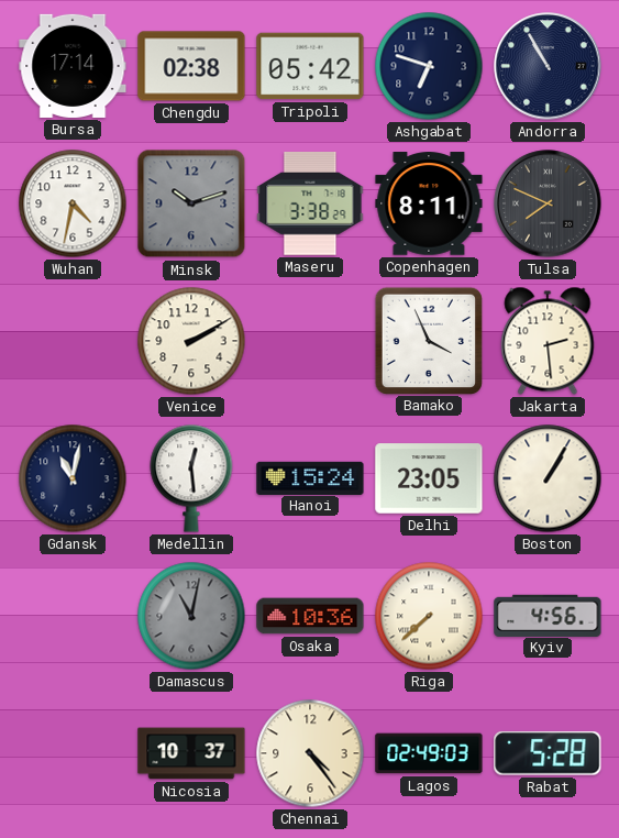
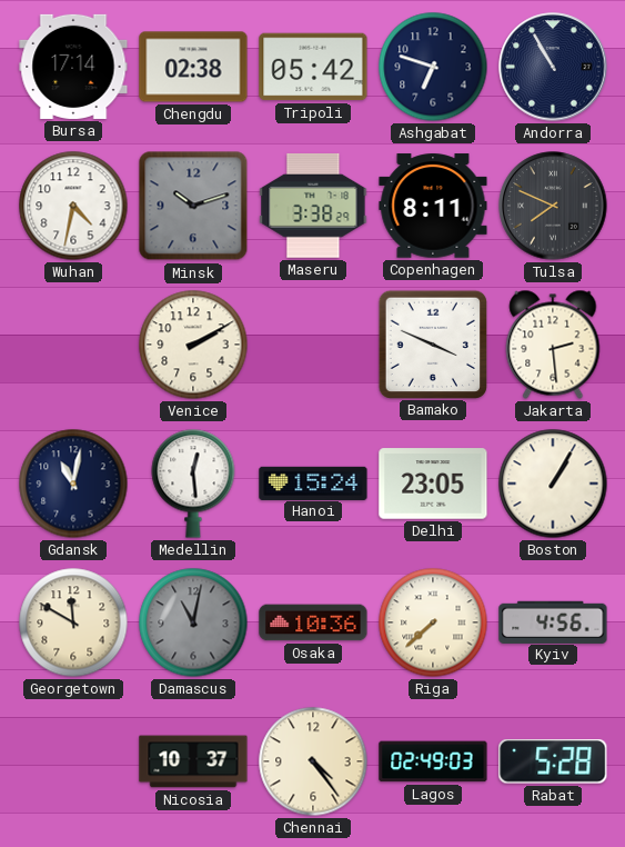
Bamako: 3:56 -> 3:49 (432, 343)
Georgetown: none -> 11:50 (73, 622)
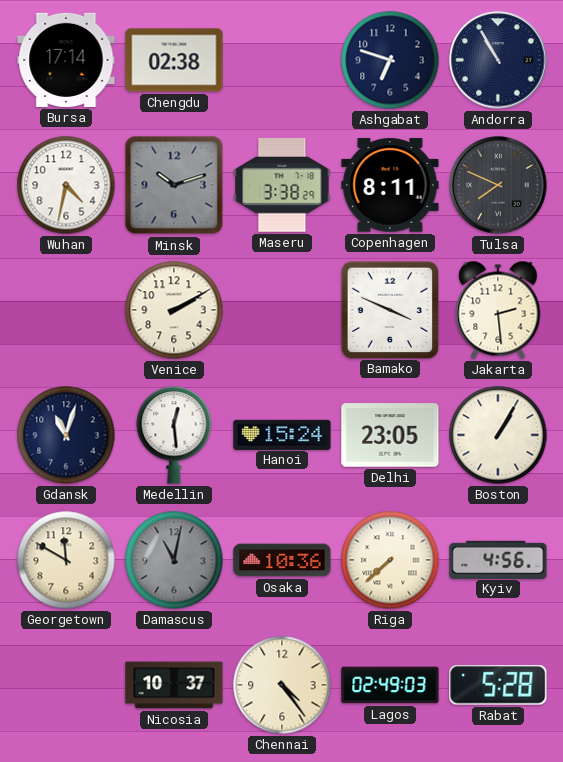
Tripoli: 05:42 -> none (313, 67)
Gdansk: 11:02 -> 11:03 (66, 435)
